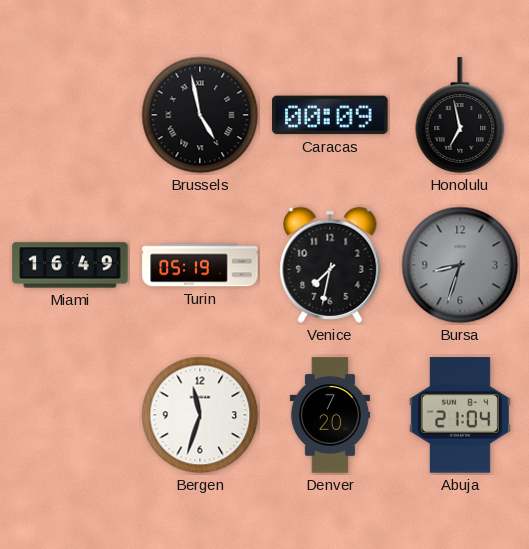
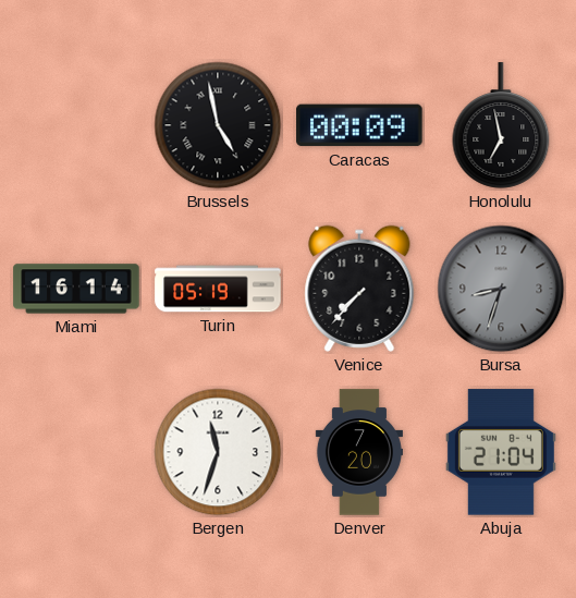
Miami: 16:49 -> 16:14 (76, 289)
Venice: 7:32 -> 7:37 (359, 289)
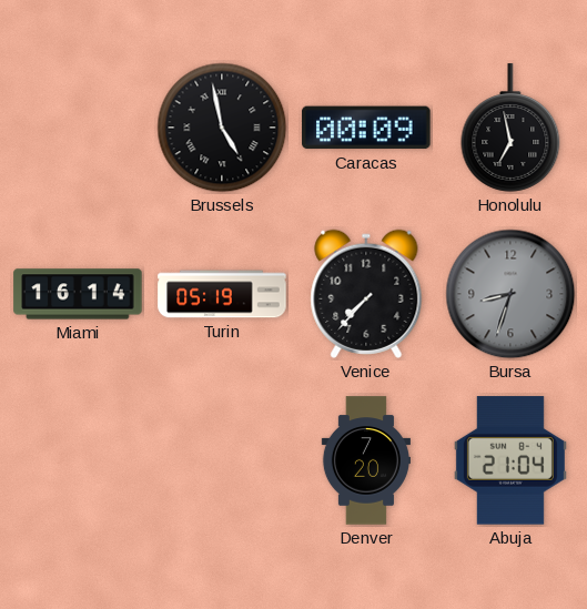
Bergen: 11:33 -> none (218, 452)
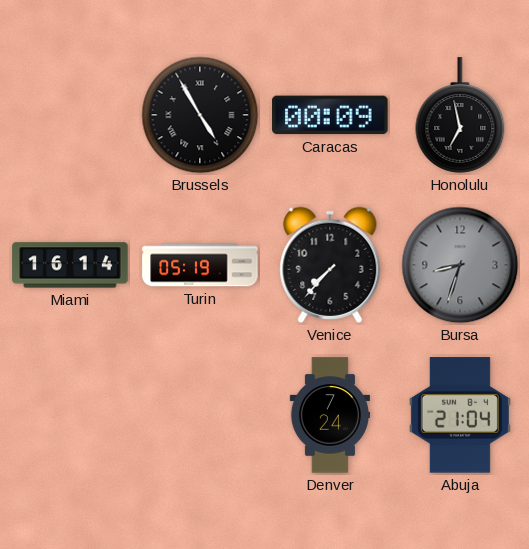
Brussels: 4:58 -> 4:55 (200, 115)
Denver: 7:20 -> 7:24 (330, 415)
